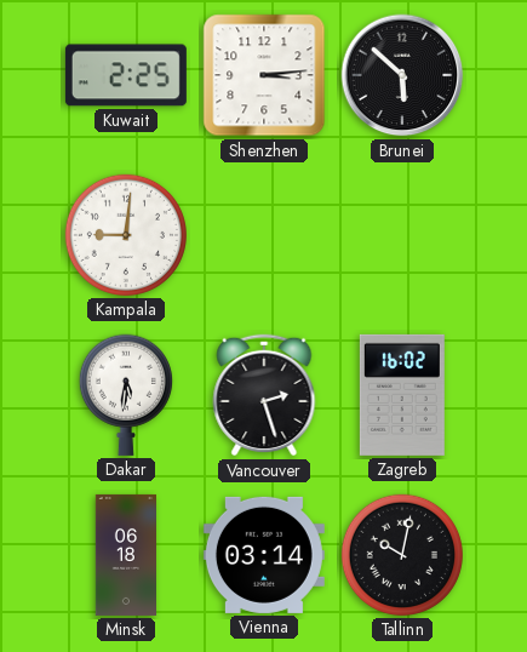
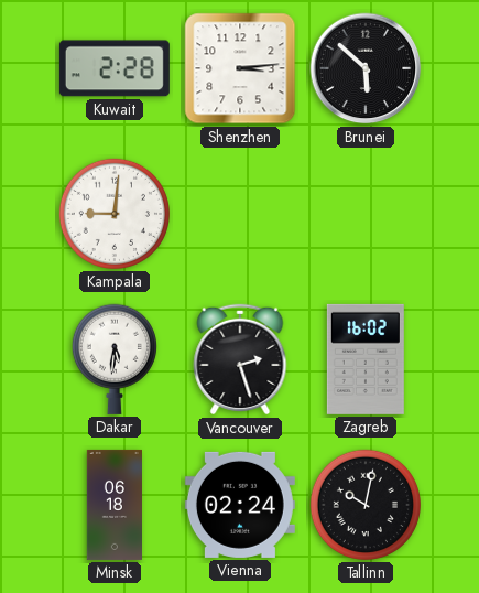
Kuwait: 2:25 -> 2:28 (115, 68)
Vienna: 03:14 -> 02:24 (240, 505)
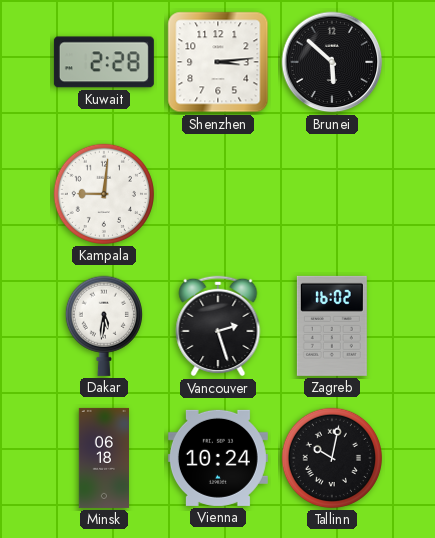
Vienna: 02:24 -> 10:24 (218, 458)
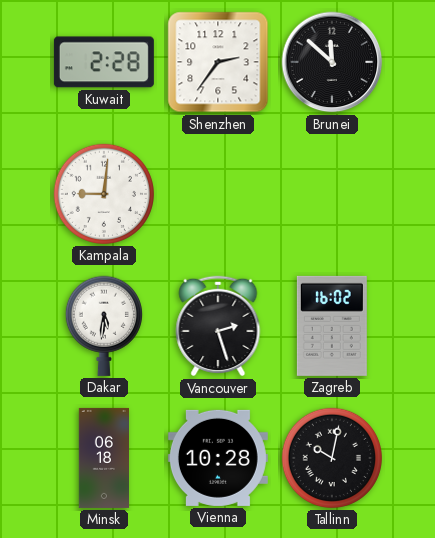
Shenzhen: 3:14 -> 2:36 (218, 62)
Brunei: 5:52 -> 11:52 (332, 62)
Vienna: 10:24 -> 10:28 (218, 458)
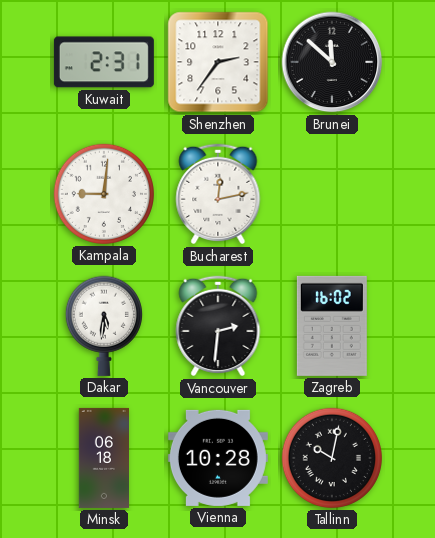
Kuwait: 2:28 -> 2:31 (104, 62)
Bucharest: none -> 12:13 (218, 194)
Vancouver: 2:27 -> 2:31 (218, 326)
